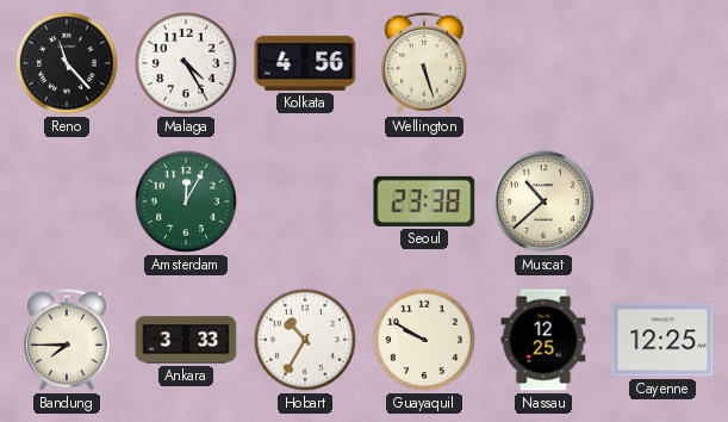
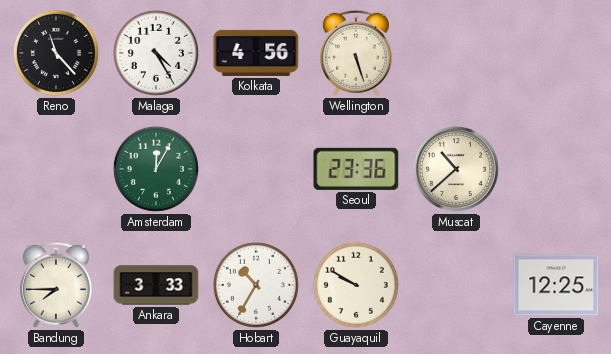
Seoul: 23:38 -> 23:36 (356, 169)
Nassau: 12:25 -> none (543, 340)
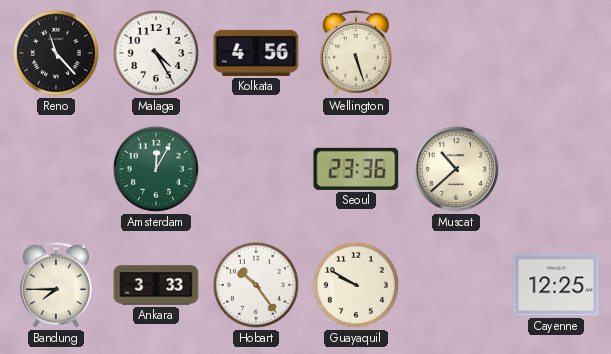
Hobart: 10:35 -> 10:24 (256, 285)
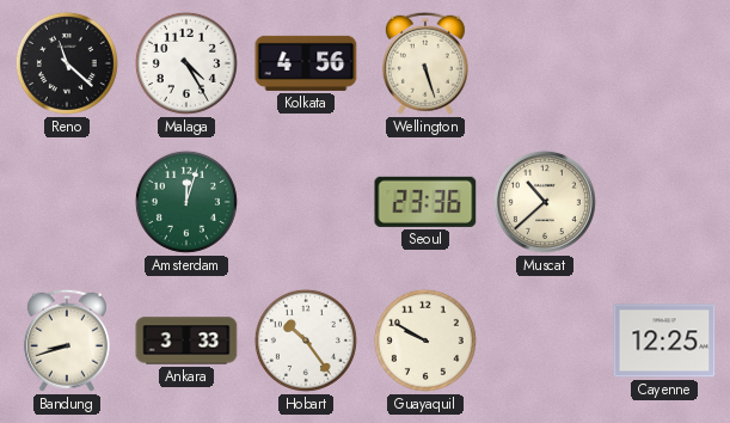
Reno: 11:23 -> 11:22 (67, 63)
Amsterdam: 12:05 -> 12:03 (186, 202)
Bandung: 7:45 -> 8:42 (67, 341)
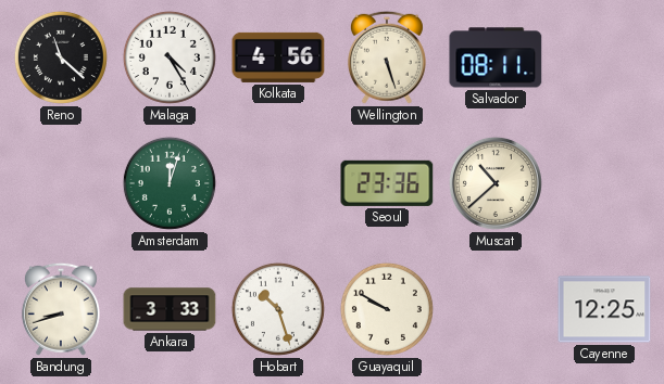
Salvador: none -> 08:11 (496, 57)
Hobart: 10:24 -> 10:27 (278, 309)
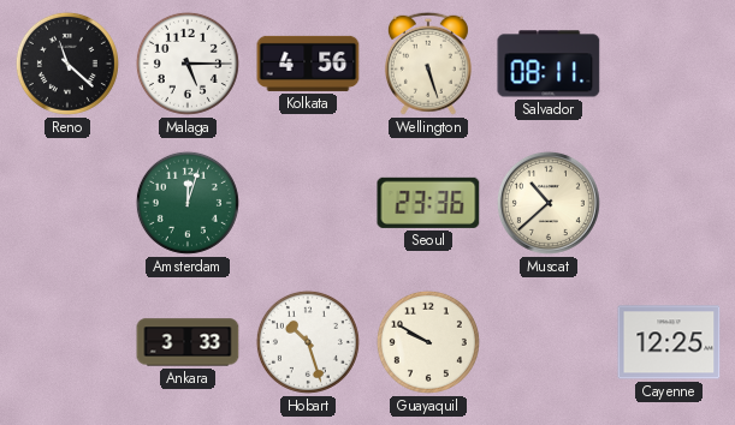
Malaga: 4:25 -> 5:15 (188, 64)
Bandung: 8:42 -> none (61, 309)
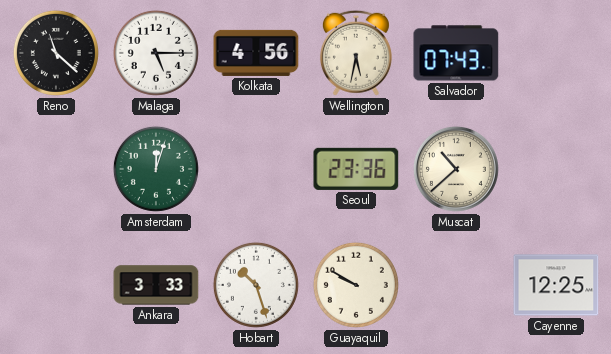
Wellington: 5:27 -> 5:32 (356, 53)
Salvador: 08:11 -> 07:43 (456, 53)
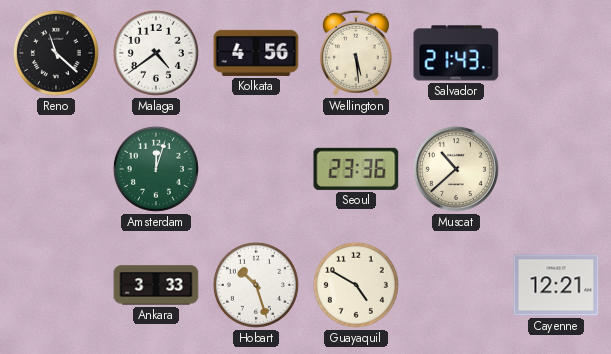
Malaga: 5:15 -> 4:39 (156, 53)
Wellington: 5:32 -> 5:29 (356, 53)
Salvador: 07:43 -> 21:43 (456, 53)
Guayaquil: 9:50 -> 4:50 (356, 285)
Cayenne: 12:25 -> 12:21 (556, 285)
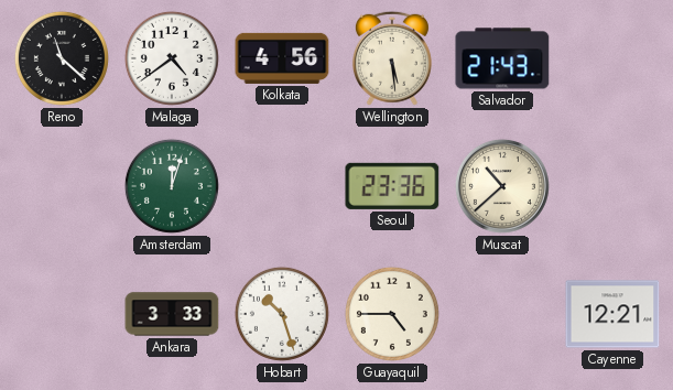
Guayaquil: 4:50 -> 4:45 (392, 314)
